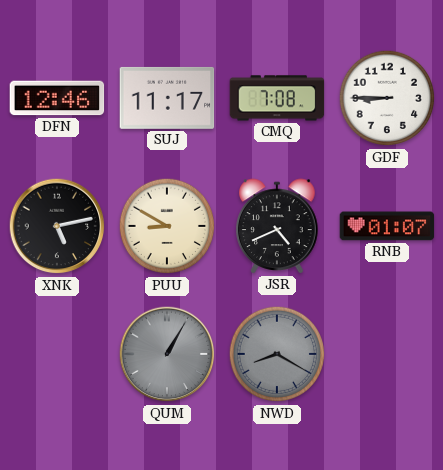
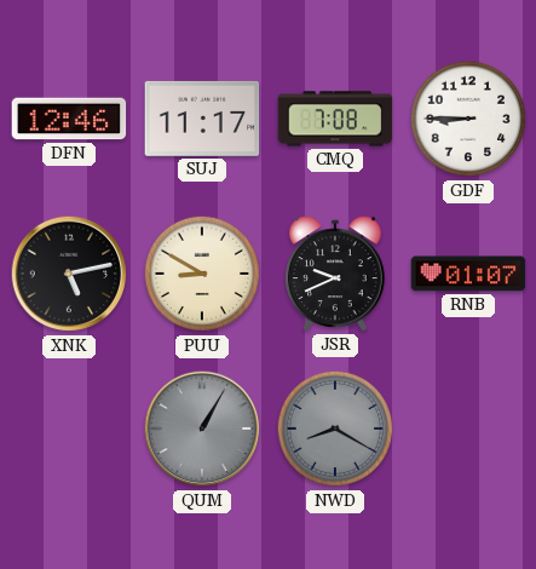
JSR: 4:41 -> 9:41 (335, 274)
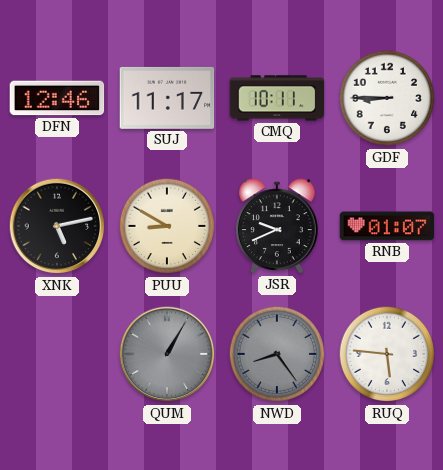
CMQ: 7:08 -> 10:11 (277, 98)
NWD: 8:20 -> 8:24 (277, 354)
RUQ: none -> 5:46 (387, 354)
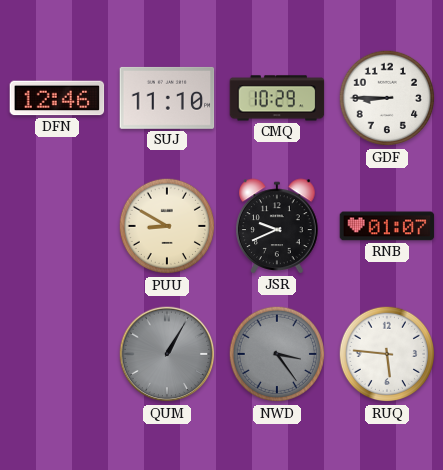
SUJ: 11:17 -> 11:10 (167, 98)
CMQ: 10:11 -> 10:29 (277, 98)
XNK: 5:13 -> none (57, 226)
NWD: 8:24 -> 3:24 (277, 354)
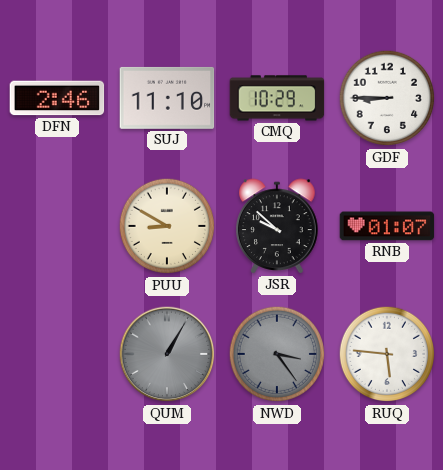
DFN: 12:46 -> 2:46 (57, 98)
JSR: 9:41 -> 9:52 (277, 226)
